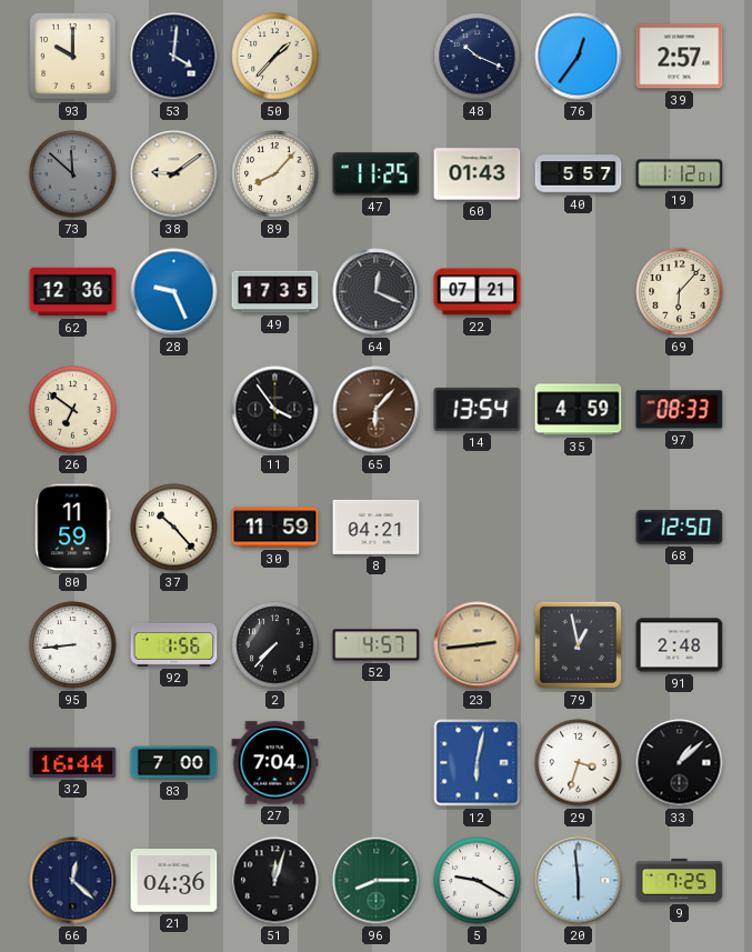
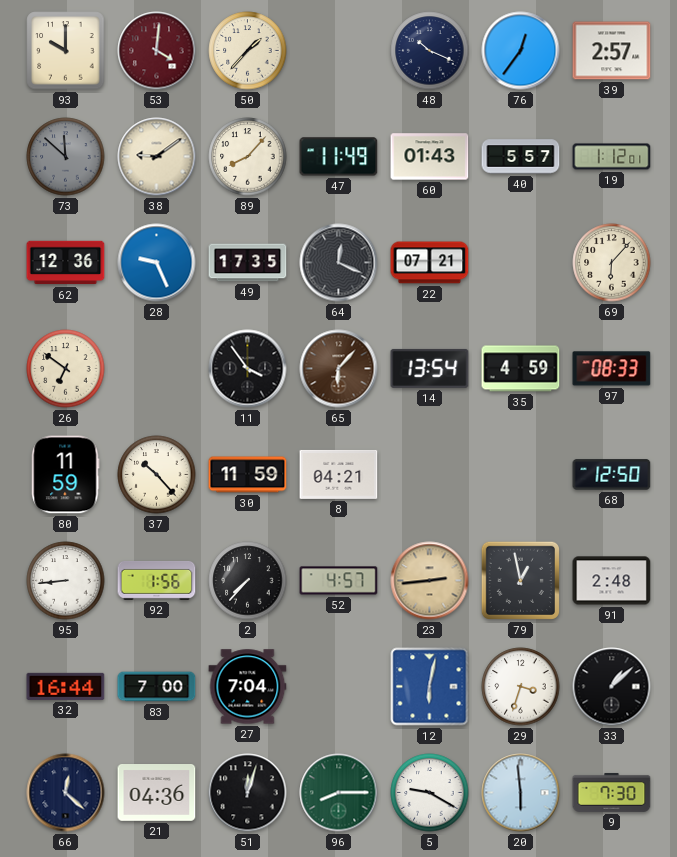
53 dial: navy -> burgundy (157, 51)
47: 11:25 -> 11:49 (339, 157)
9: 7:25 -> 7:30 (612, 792)
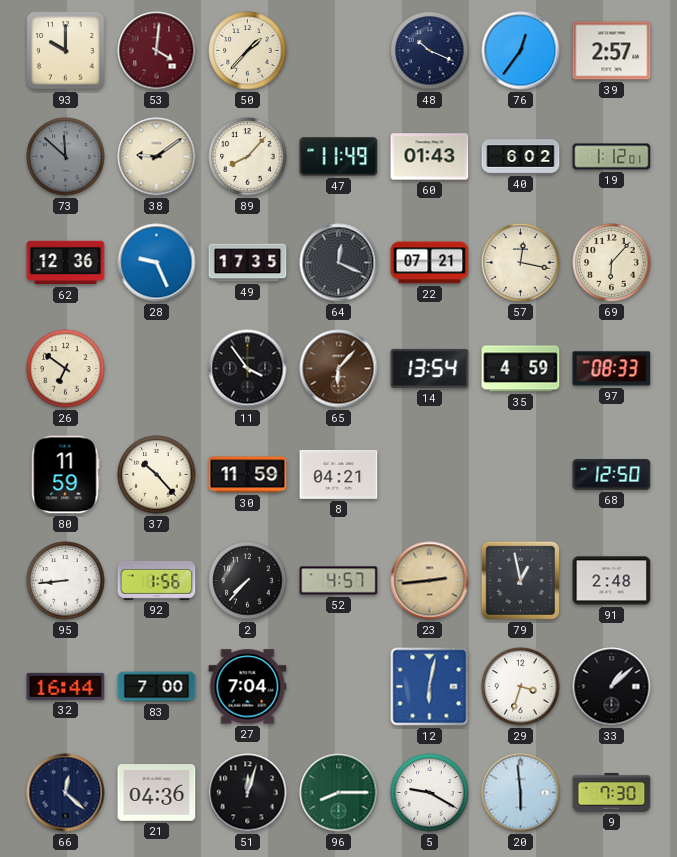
40: 5:57 -> 6:02 (521, 157)
57: none -> 12:17 (521, 263)
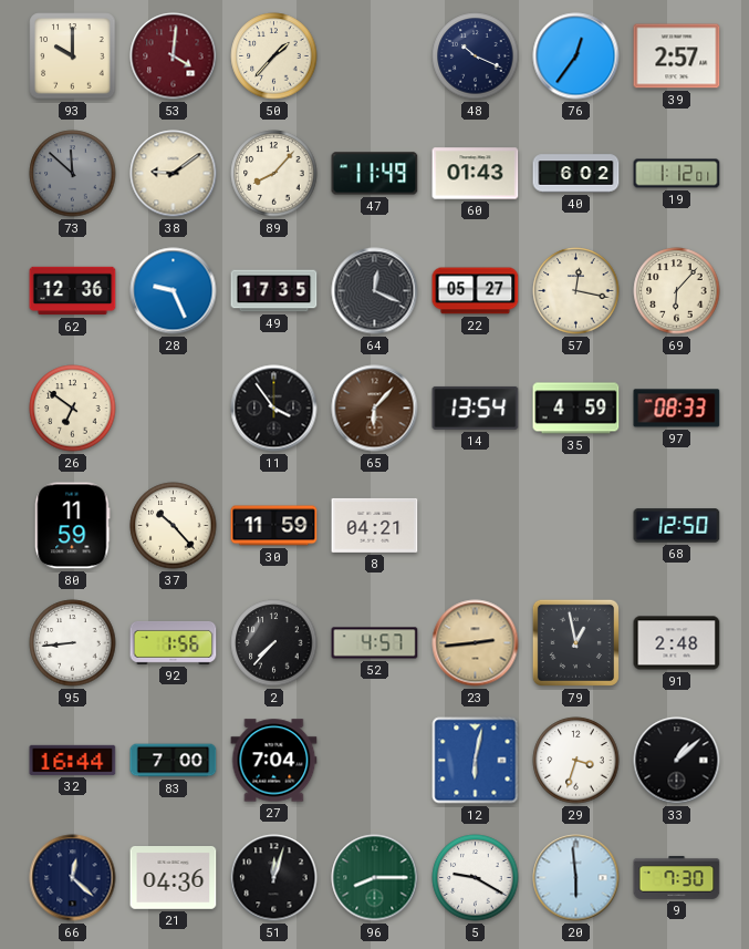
22: 07:21 -> 05:27 (476, 291)
